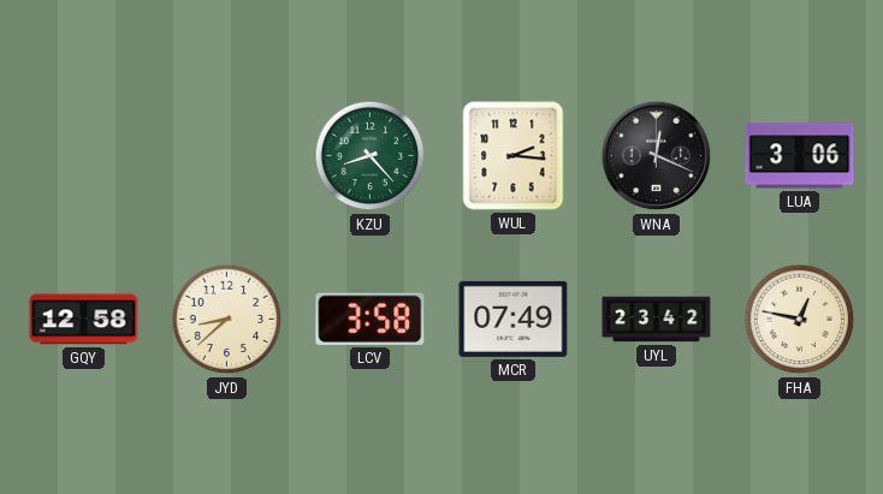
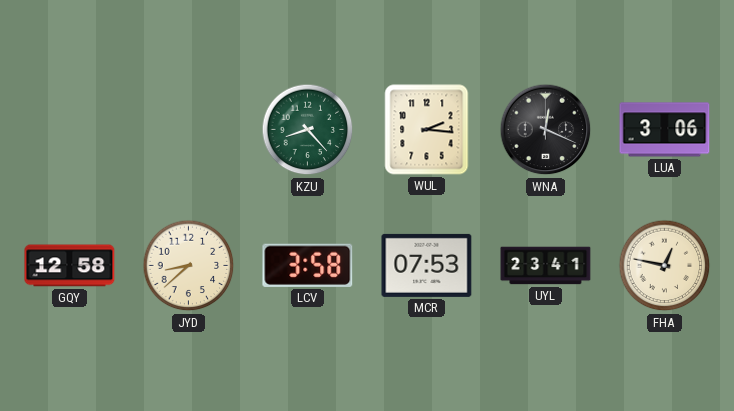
MCR: 07:49 -> 07:53 (427, 265)
UYL: 23:42 -> 23:41 (546, 266)
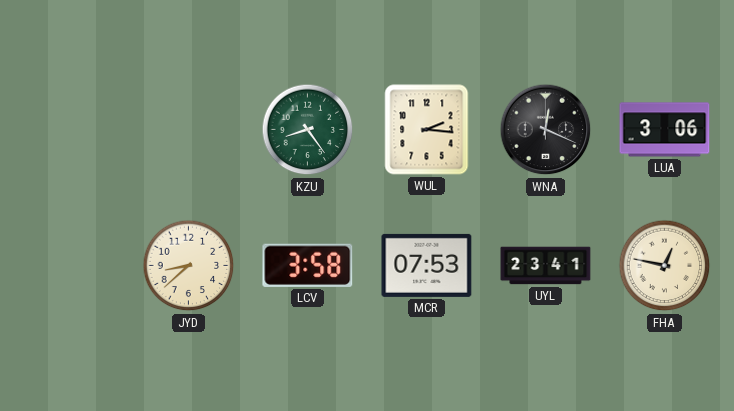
KZU: 8:23 -> 8:24 (308, 130)
GQY: 12:58 -> none (70, 266)
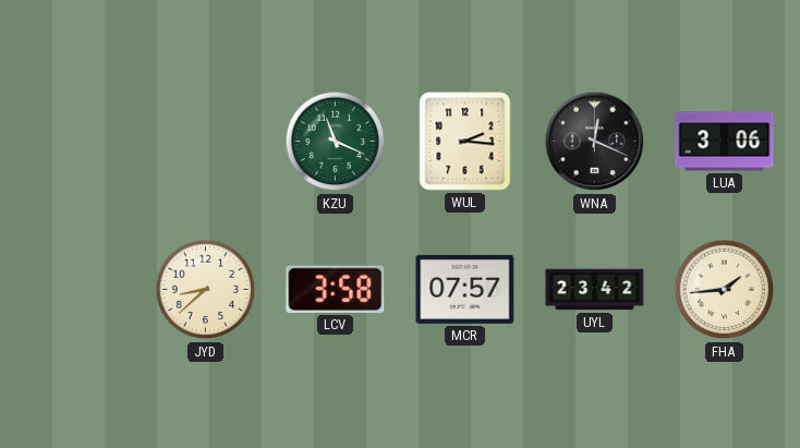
KZU: 8:24 -> 11:19 (336, 142)
MCR: 07:53 -> 07:57 (465, 289)
UYL: 23:41 -> 23:42 (595, 290)
FHA: 12:47 -> 1:44 (725, 290)
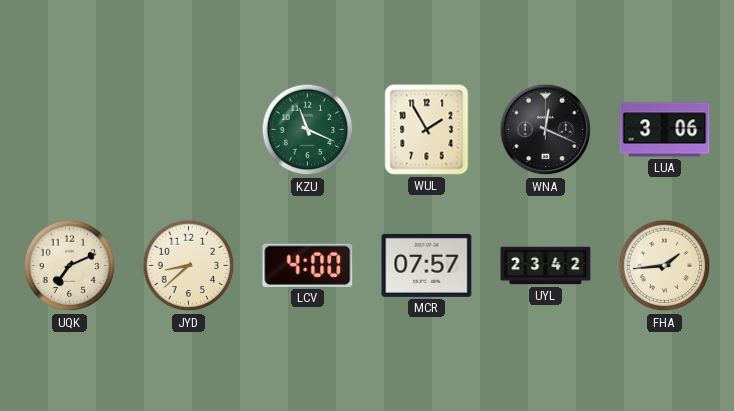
WUL: 2:16 -> 1:55 (427, 130)
UQK: none -> 7:11 (70, 266)
LCV: 3:58 -> 4:00 (308, 265)
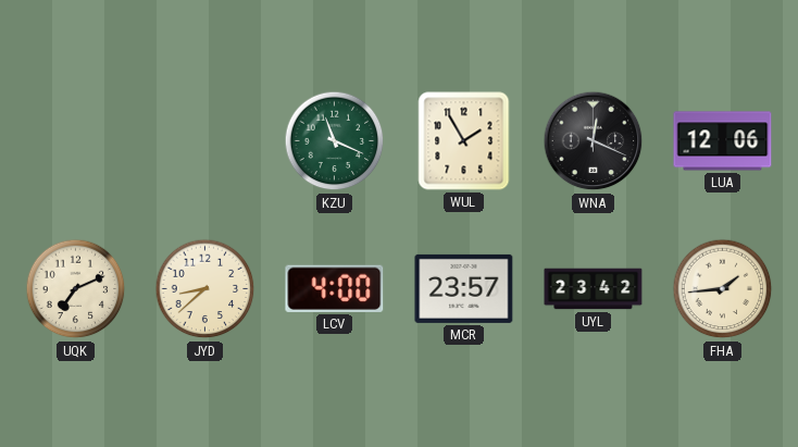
LUA: 3:06 -> 12:06 (723, 141)
MCR: 07:57 -> 23:57 (464, 288)
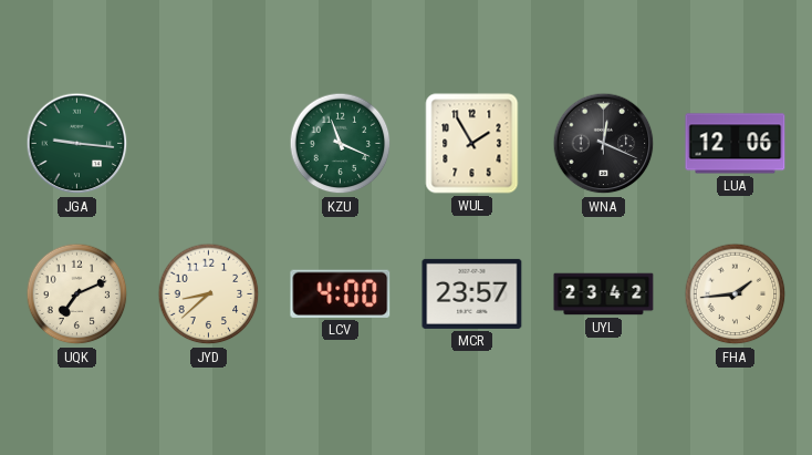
JGA: none -> 9:16 (77, 144)
